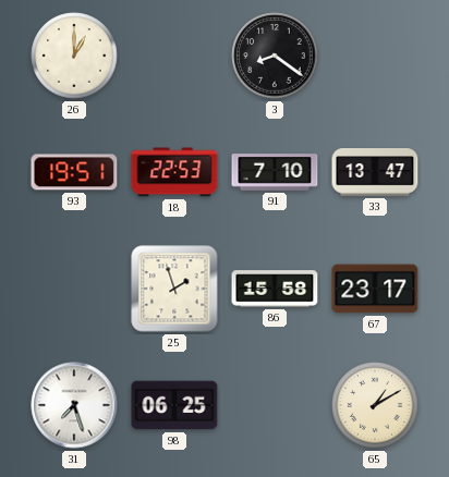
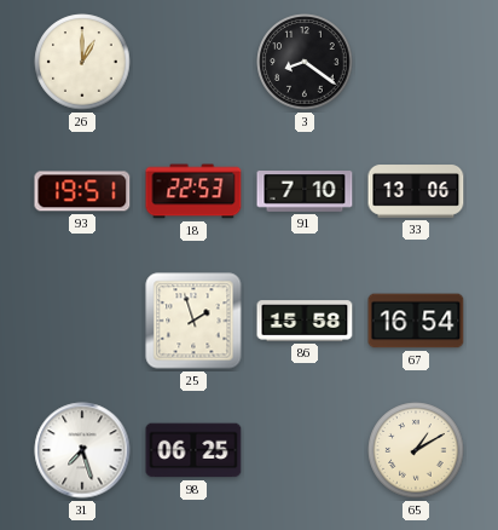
33: 13:47 -> 13:06 (416, 191)
67: 23:17 -> 16:54 (416, 321)
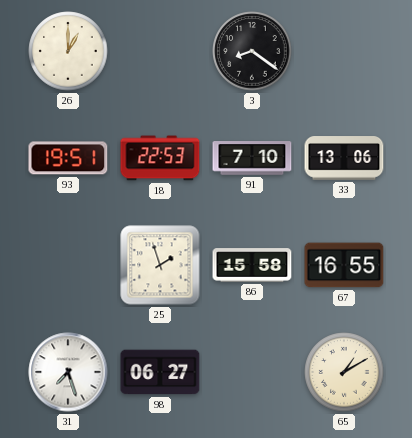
67: 16:54 -> 16:55 (344, 265)
98: 06:25 -> 06:27 (160, 372)
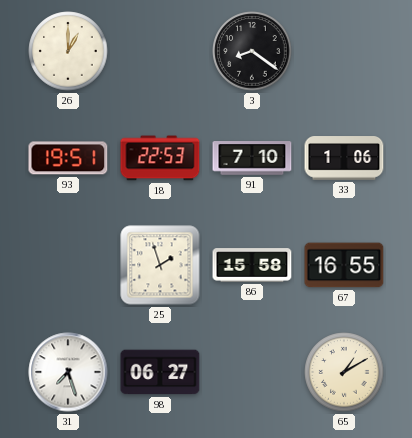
33: 13:06 -> 1:06 (344, 158)
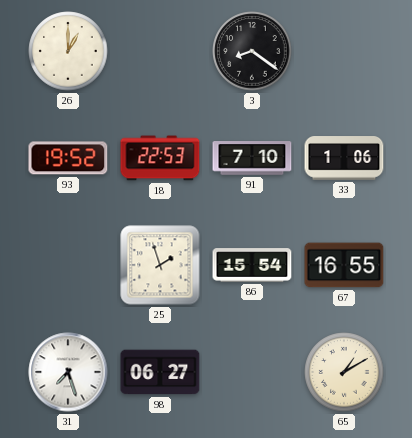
93: 19:51 -> 19:52 (68, 158)
86: 15:58 -> 15:54 (252, 265)
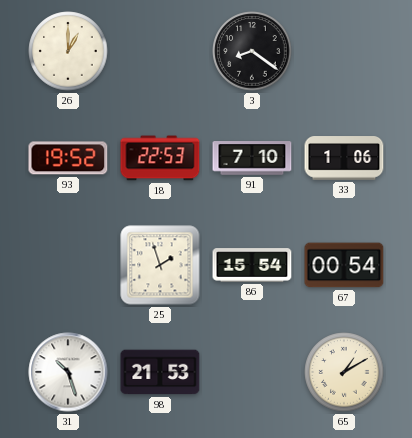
67: 16:55 -> 00:54 (344, 265)
31: 7:27 -> 10:27 (68, 372)
98: 06:27 -> 21:53 (160, 372)
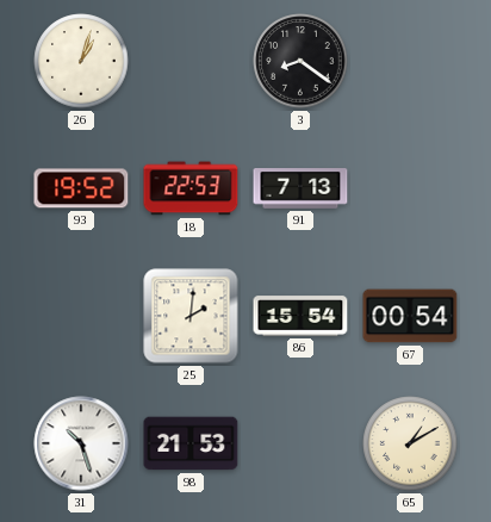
26: 1:00 -> 1:03 (81, 61)
91: 7:10 -> 7:13 (300, 188)
33: 1:06 -> none (344, 158)
25: 1:57 -> 2:01 (191, 316)
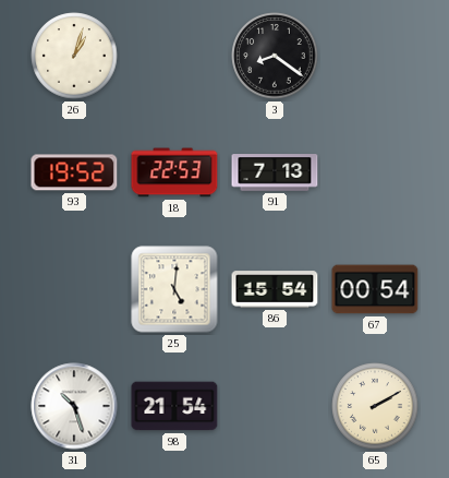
25: 2:01 -> 5:01 (174, 289)
98: 21:53 -> 21:54 (174, 406)
65: 1:10 -> 2:10 (375, 406)
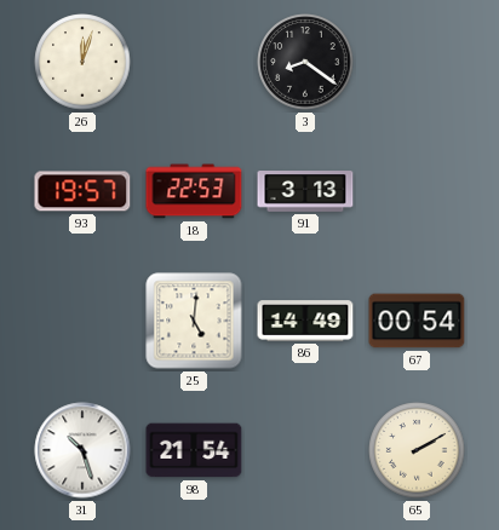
26: 1:03 -> 12:03 (82, 62)
93: 19:52 -> 19:57 (82, 191)
91: 7:13 -> 3:13 (305, 191)
86: 15:54 -> 14:49 (305, 321)
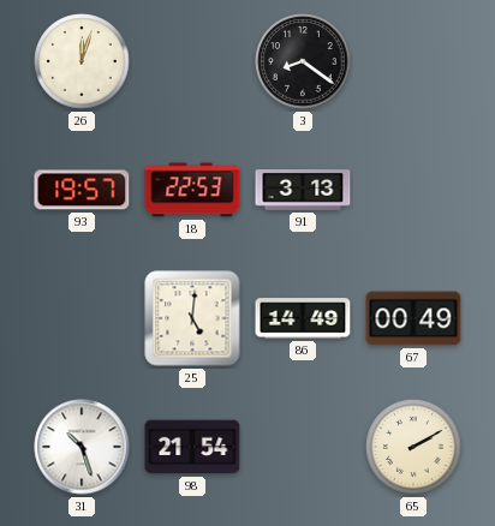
67: 00:54 -> 00:49 (413, 318)
